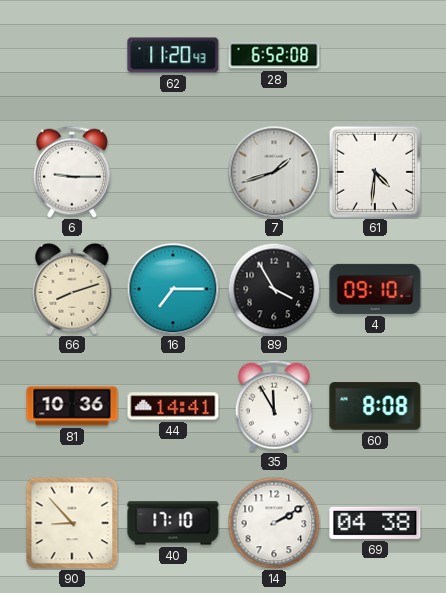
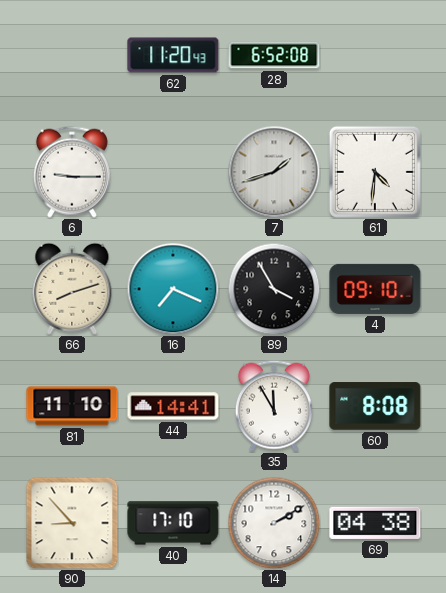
16: 7:15 -> 7:19 (173, 289)
81: 10:36 -> 11:10 (72, 406)
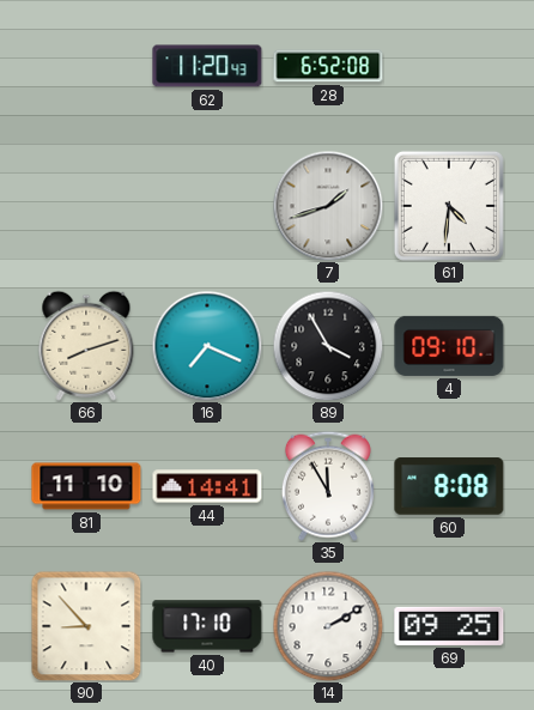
6: 9:15 -> none (72, 172)
69: 04:38 -> 09:25 (449, 626)
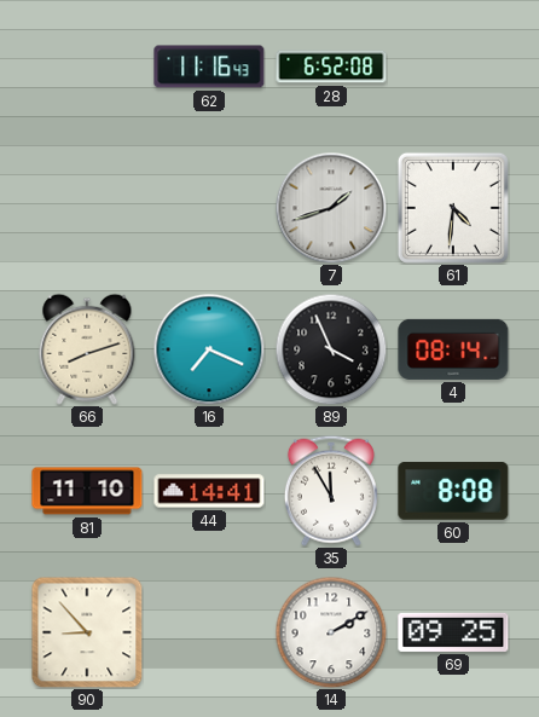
62: 11:20 -> 11:16 (209, 67)
89: 3:55 -> 3:56 (331, 349)
4: 09:10 -> 08:14 (453, 349)
40: 17:10 -> none (207, 626)
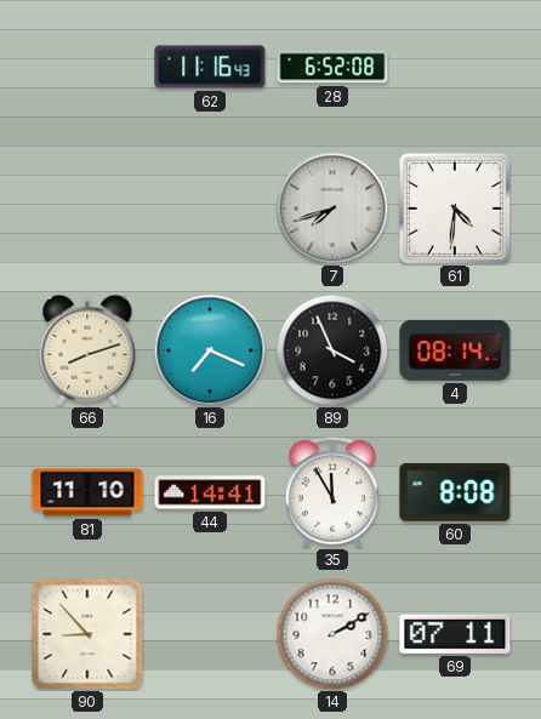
7: 1:42 -> 7:42 (332, 209)
69: 09:25 -> 07:11 (455, 634)
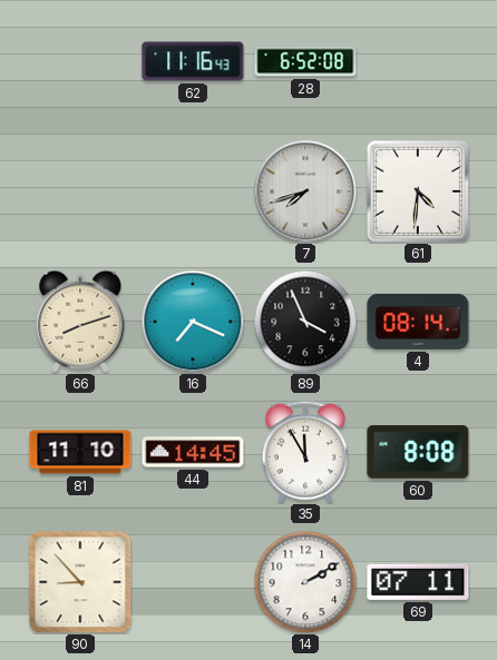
44: 14:41 -> 14:45 (193, 452)
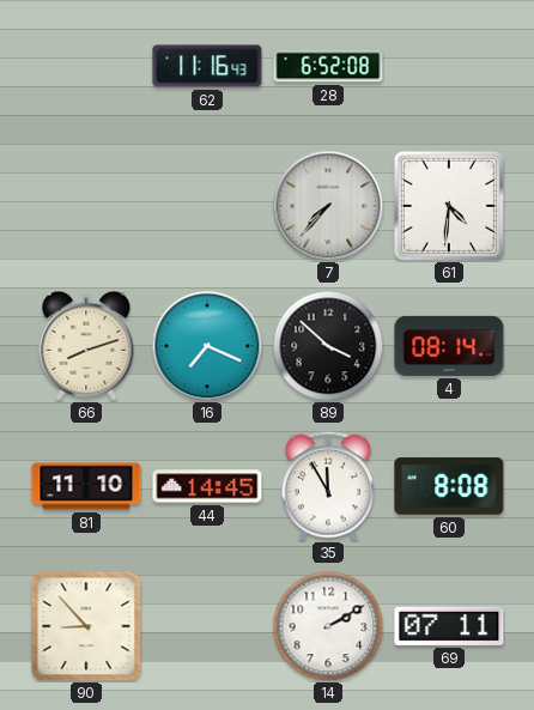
7: 7:42 -> 7:37 (328, 206)
89: 3:56 -> 3:52 (328, 346)
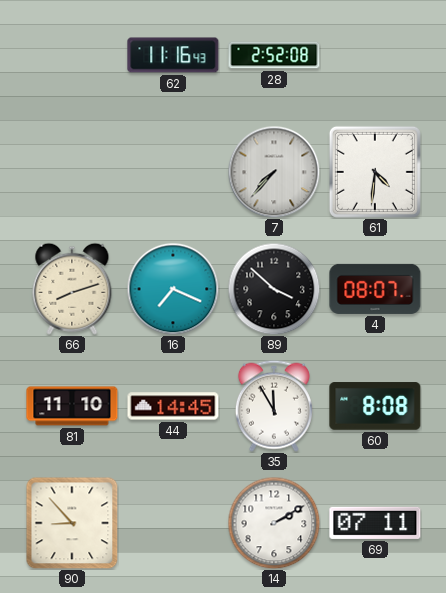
28: 6:52 -> 2:52 (274, 55)
4: 08:14 -> 08:07 (375, 289)
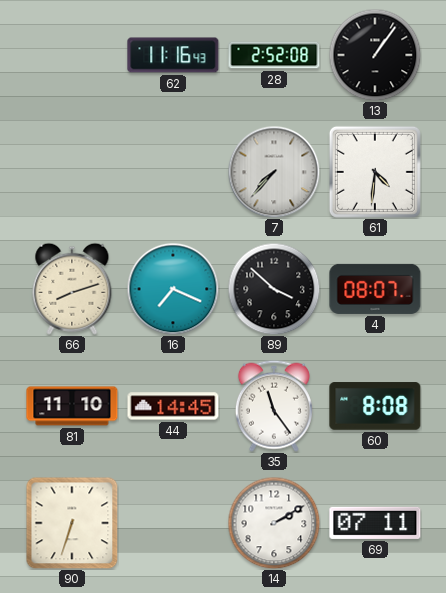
13: none -> 1:06 (375, 55)
35: 11:55 -> 11:24 (274, 406)
90: 8:53 -> 6:33 (72, 523)
